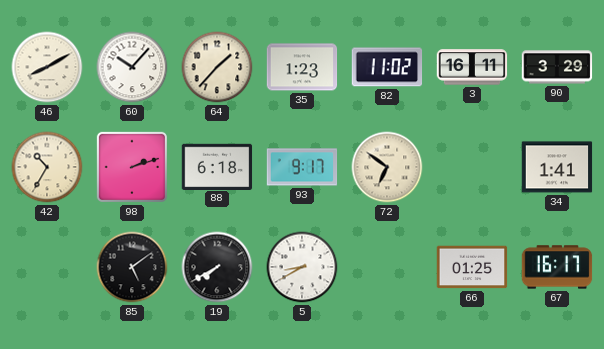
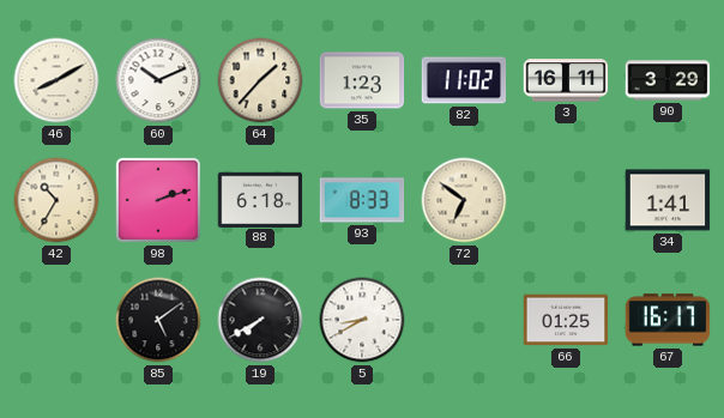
60: 10:07 -> 10:11 (158, 80)
93: 9:17 -> 8:33 (362, 200)
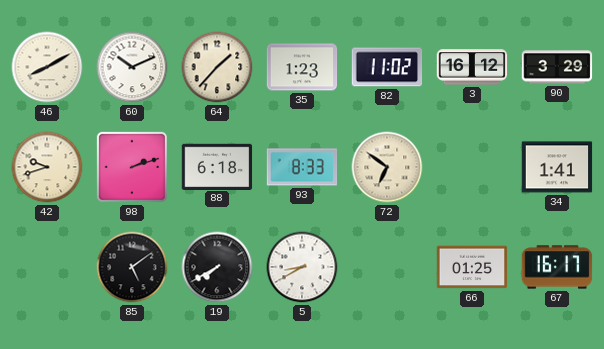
3: 16:11 -> 16:12 (472, 67)
42: 10:35 -> 9:42 (47, 167)
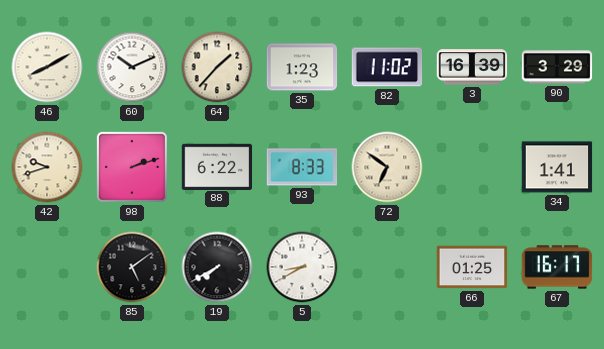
3: 16:12 -> 16:39 (472, 67)
88: 6:18 -> 6:22 (217, 166)
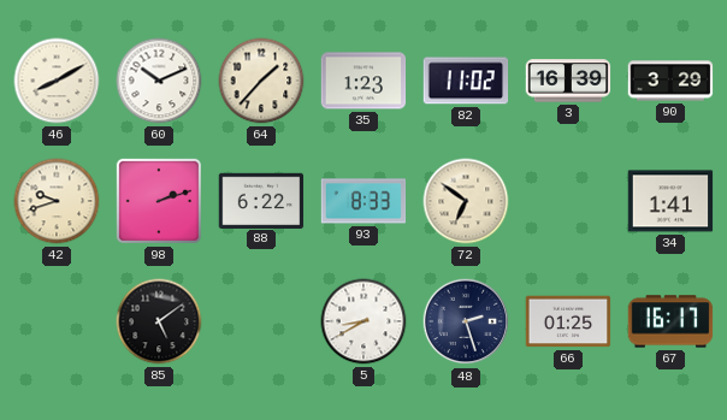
19: 7:40 -> none (217, 267)
48: none -> 2:27 (466, 321)
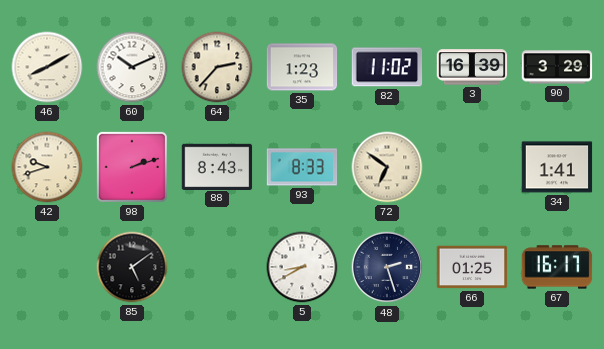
64: 1:37 -> 2:37 (217, 67)
88: 6:22 -> 8:43 (217, 166)
